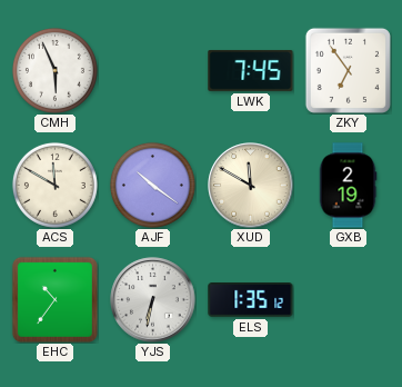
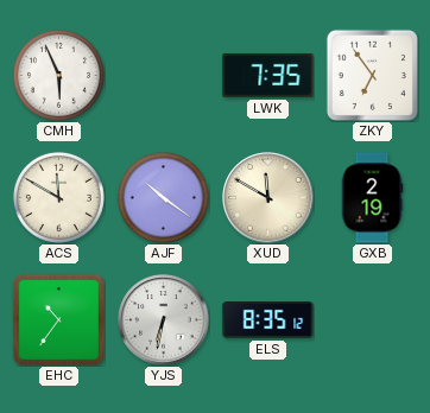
LWK: 7:45 -> 7:35 (268, 75)
ELS: 1:35 -> 8:35 (268, 320)
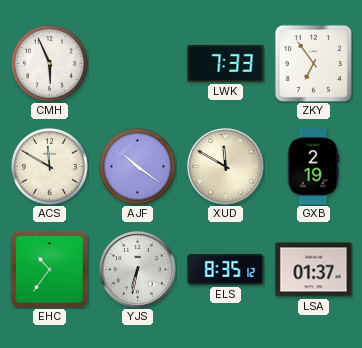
LWK: 7:35 -> 7:33 (226, 63)
LSA: none -> 01:37 (314, 270)
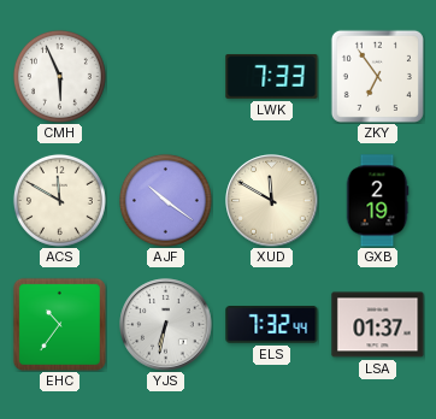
ELS: 8:35 -> 7:32 (272, 325)
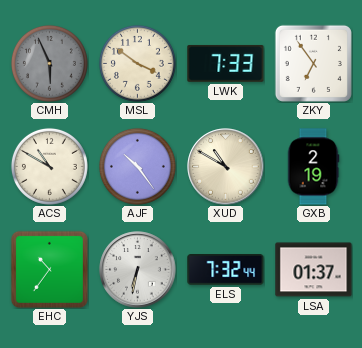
CMH dial: white -> grey (49, 63)
MSL: none -> 3:51 (137, 63)
ACS: 11:50 -> 10:50 (49, 166)
AJF: 10:21 -> 10:24 (137, 166)
XUD: 11:50 -> 10:50 (226, 167)
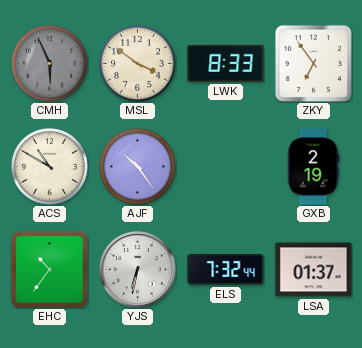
LWK: 7:33 -> 8:33 (226, 63)
XUD: 10:50 -> none (226, 167)
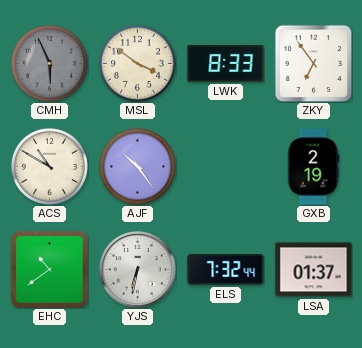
EHC: 10:36 -> 10:39 (49, 269)
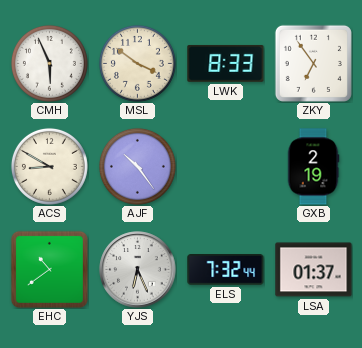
CMH dial: grey -> white (49, 63)
ACS: 10:50 -> 8:50 (49, 166)
YJS: 6:32 -> 6:26 (138, 270)
